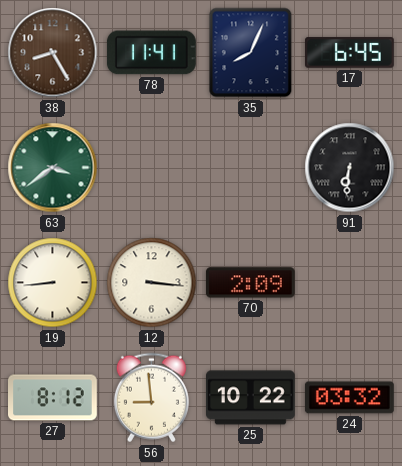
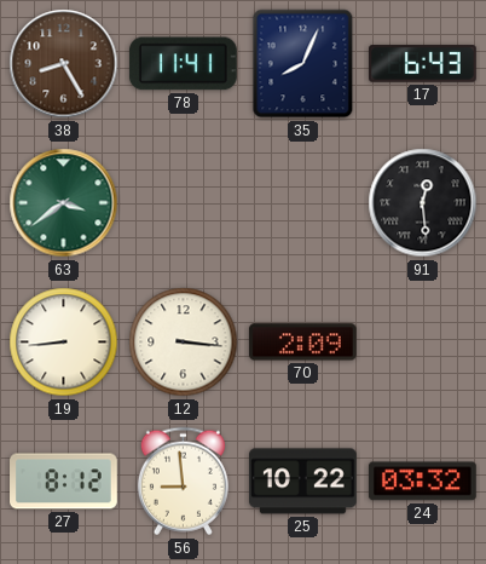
17: 6:45 -> 6:43 (423, 64)
91: 6:31 -> 12:29 (423, 203)
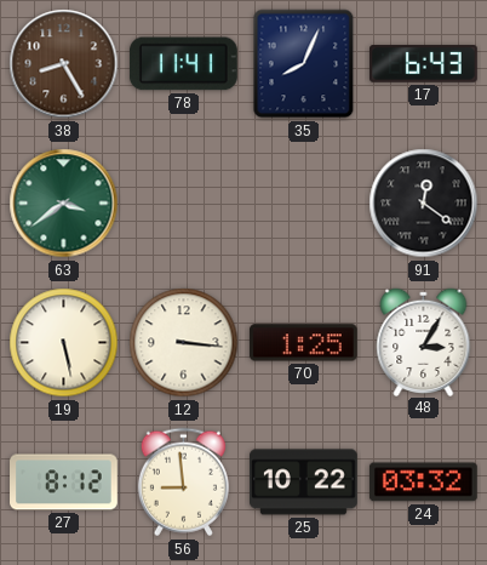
91: 12:29 -> 12:21 (424, 204)
19: 8:44 -> 5:28 (64, 343)
70: 2:09 -> 1:25 (303, 343)
48: none -> 3:05 (424, 342)
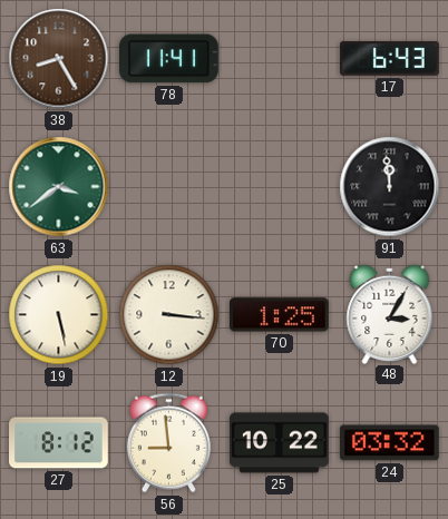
35: 8:04 -> none (304, 64)
91: 12:21 -> 11:59 (390, 187)
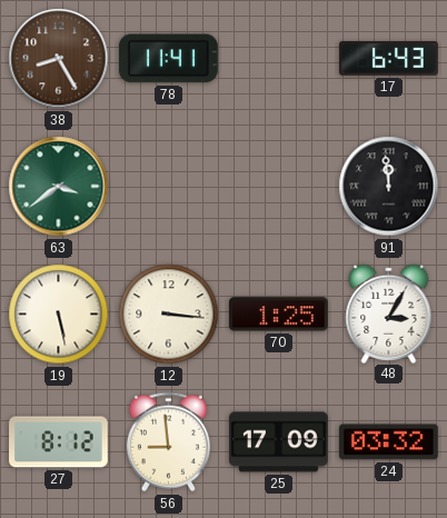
25: 10:22 -> 17:09 (279, 442)
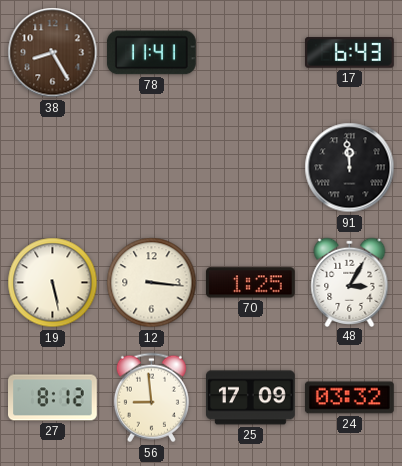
63: 3:39 -> none (59, 187)
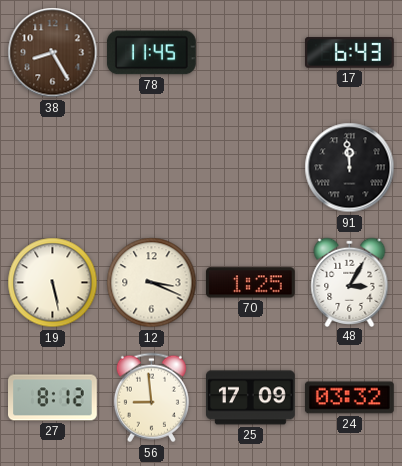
78: 11:41 -> 11:45 (151, 53)
12: 3:16 -> 3:19 (152, 283)
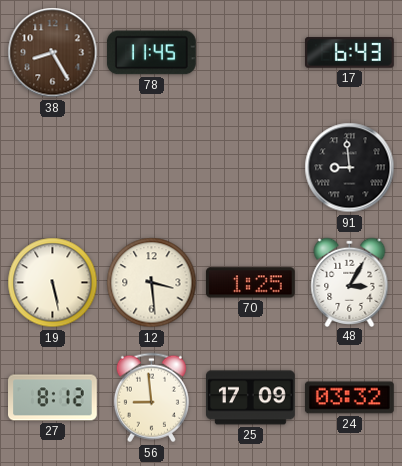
91: 11:59 -> 8:59 (350, 168)
12: 3:19 -> 3:29 (152, 283)
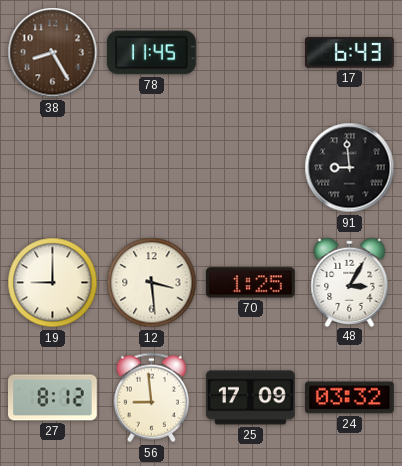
19: 5:28 -> 9:00 (53, 283)
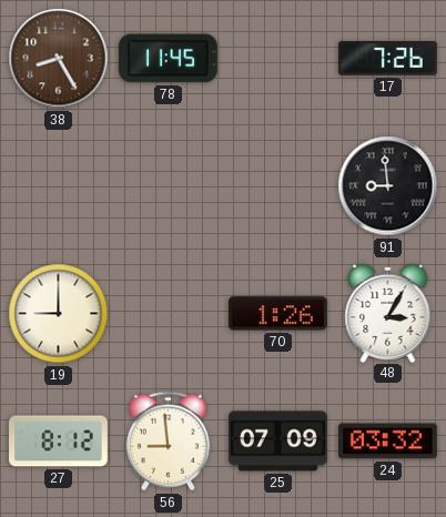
17: 6:43 -> 7:26 (388, 59)
12: 3:29 -> none (152, 283)
70: 1:25 -> 1:26 (277, 314)
25: 17:09 -> 07:09 (278, 442)
